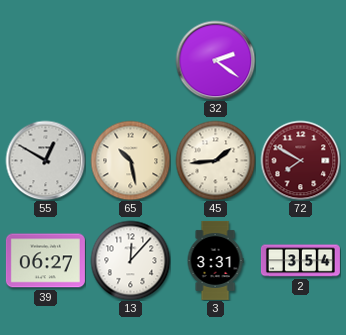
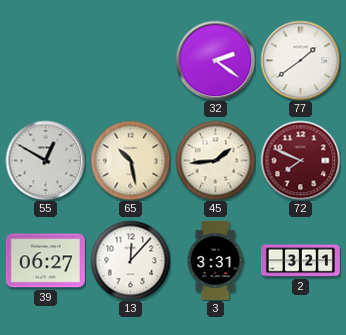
77: none -> 1:39 (300, 60)
72: 7:50 -> 7:49 (300, 160)
2: 3:54 -> 3:21 (300, 261)
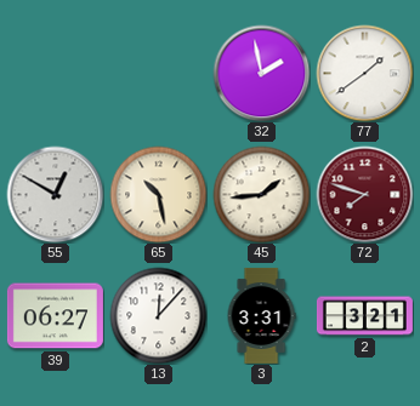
32: 2:21 -> 1:58 (261, 73)
72: 7:49 -> 7:48 (364, 194)
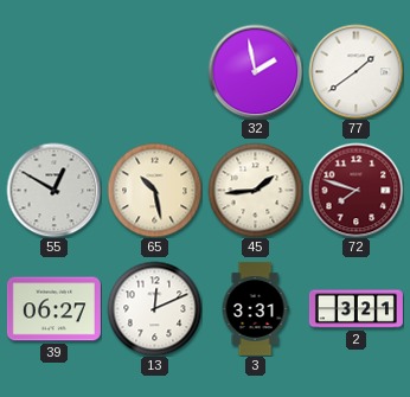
13: 12:07 -> 12:11 (154, 308)
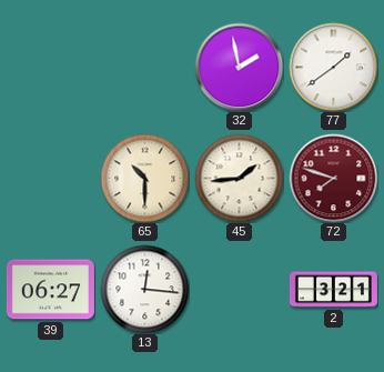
55: 12:50 -> none (53, 190)
65: 10:28 -> 10:30 (144, 178)
13: 12:11 -> 12:16 (144, 289)
3: 3:31 -> none (255, 308)
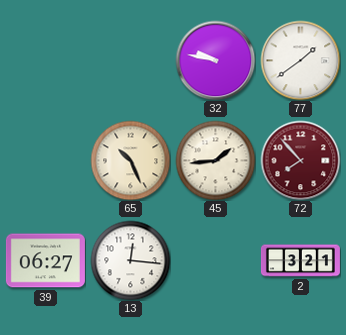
32: 1:58 -> 9:47 (215, 60)
65: 10:30 -> 10:26 (130, 160)
72: 7:48 -> 7:53 (300, 160)
